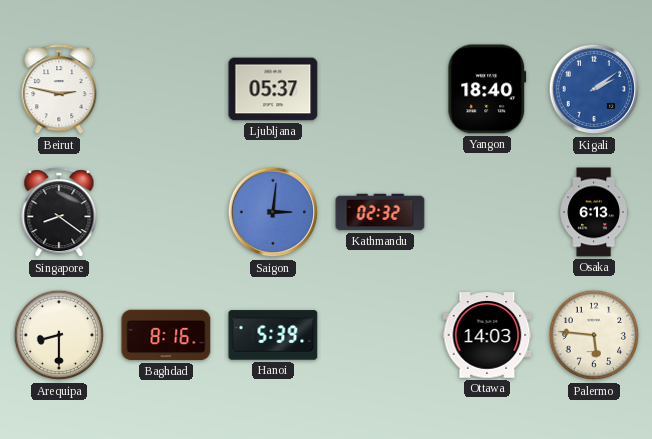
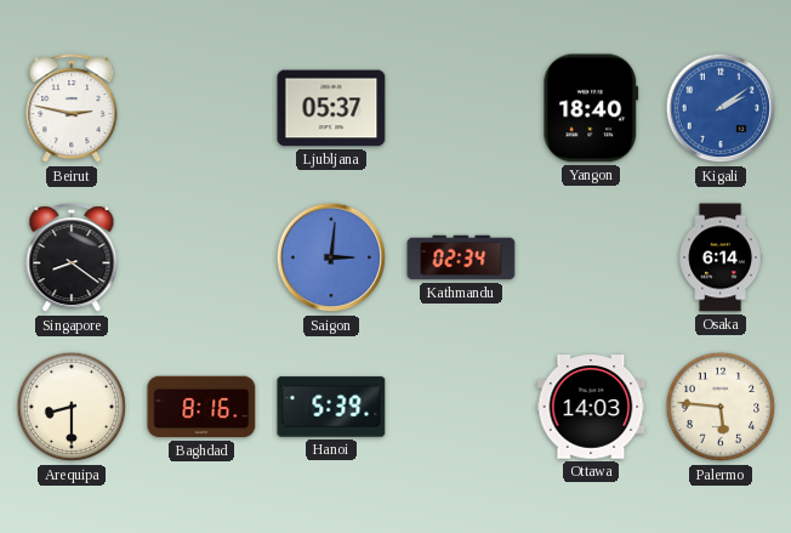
Kathmandu: 02:32 -> 02:34 (461, 257)
Osaka: 6:13 -> 6:14 (719, 257)
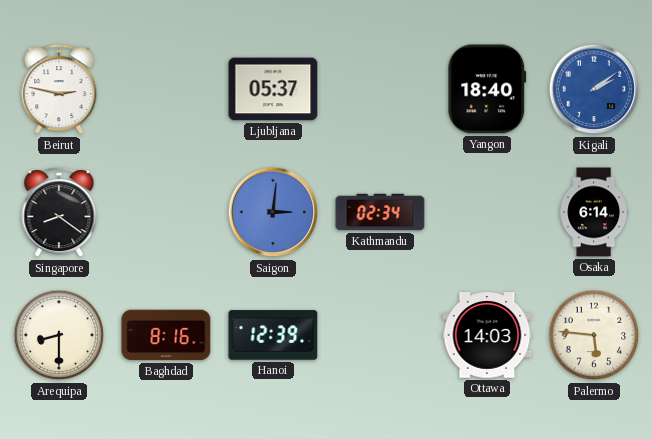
Hanoi: 5:39 -> 12:39 (273, 335)
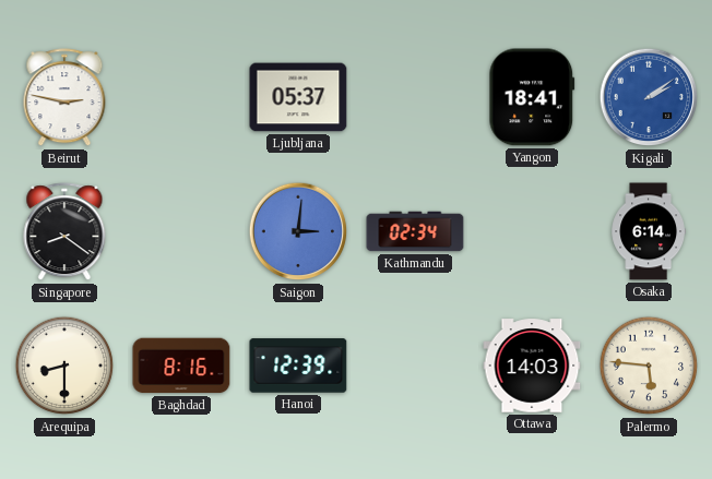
Yangon: 18:40 -> 18:41 (532, 97)
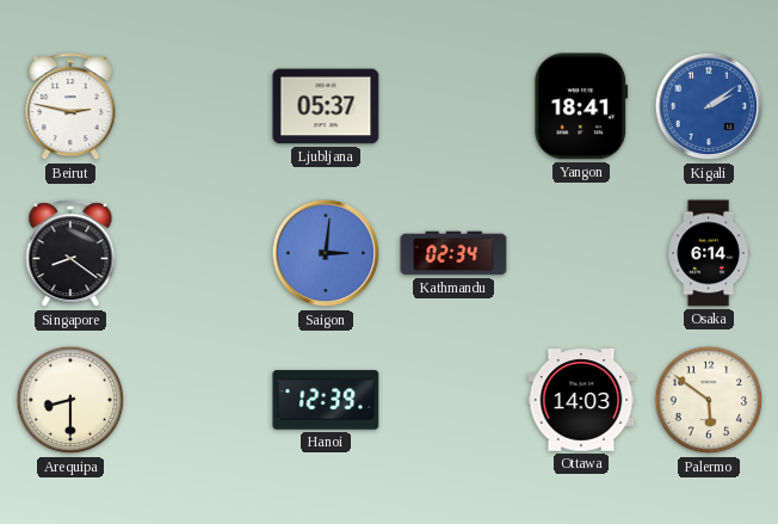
Baghdad: 8:16 -> none (181, 366)
Palermo: 5:46 -> 5:51 (709, 400)
